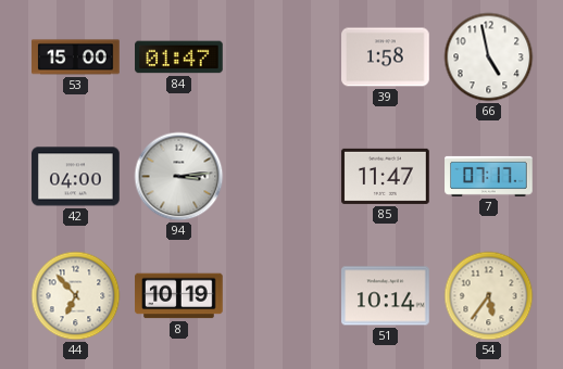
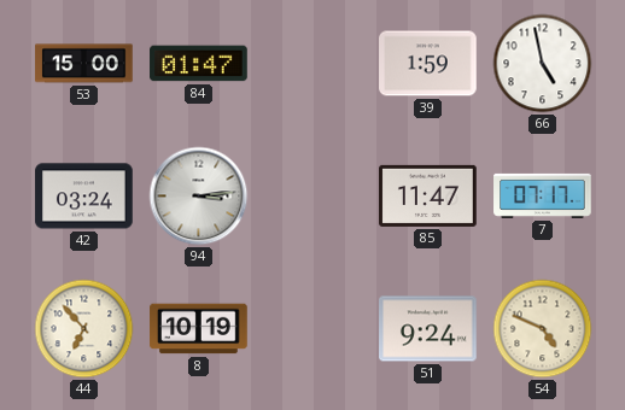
39: 1:58 -> 1:59 (428, 64)
42: 04:00 -> 03:24 (84, 197)
51: 10:14 -> 9:24 (428, 329)
54: 5:36 -> 4:49 (543, 329)
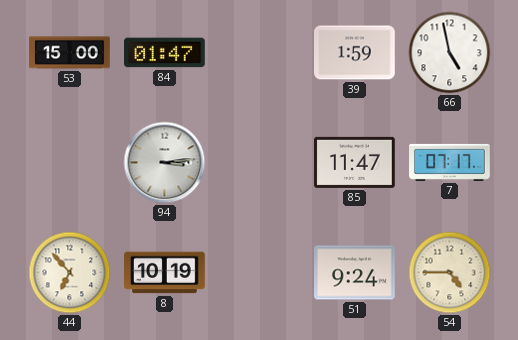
42: 03:24 -> none (84, 197)
54: 4:49 -> 4:45 (450, 273)
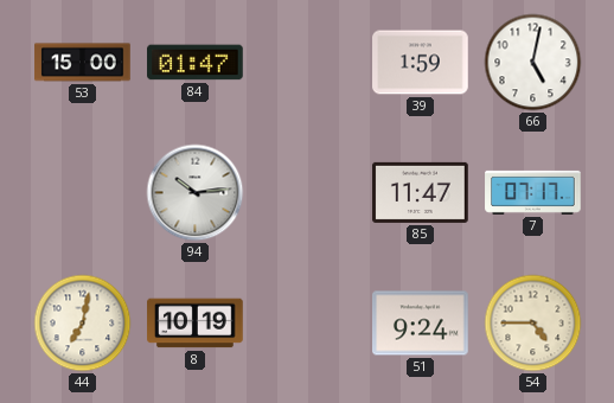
66: 4:58 -> 5:02 (533, 63)
94: 3:14 -> 10:14 (196, 193)
44: 6:53 -> 7:02 (83, 324)
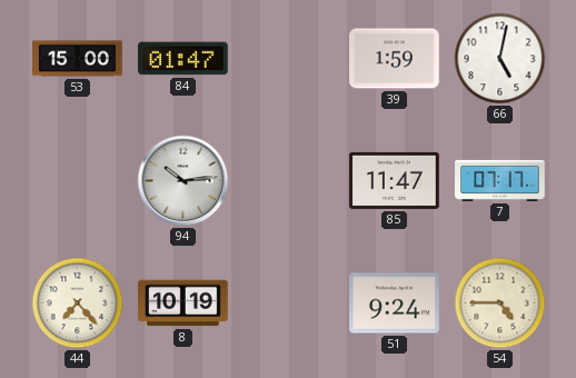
44: 7:02 -> 7:23 (78, 304)
